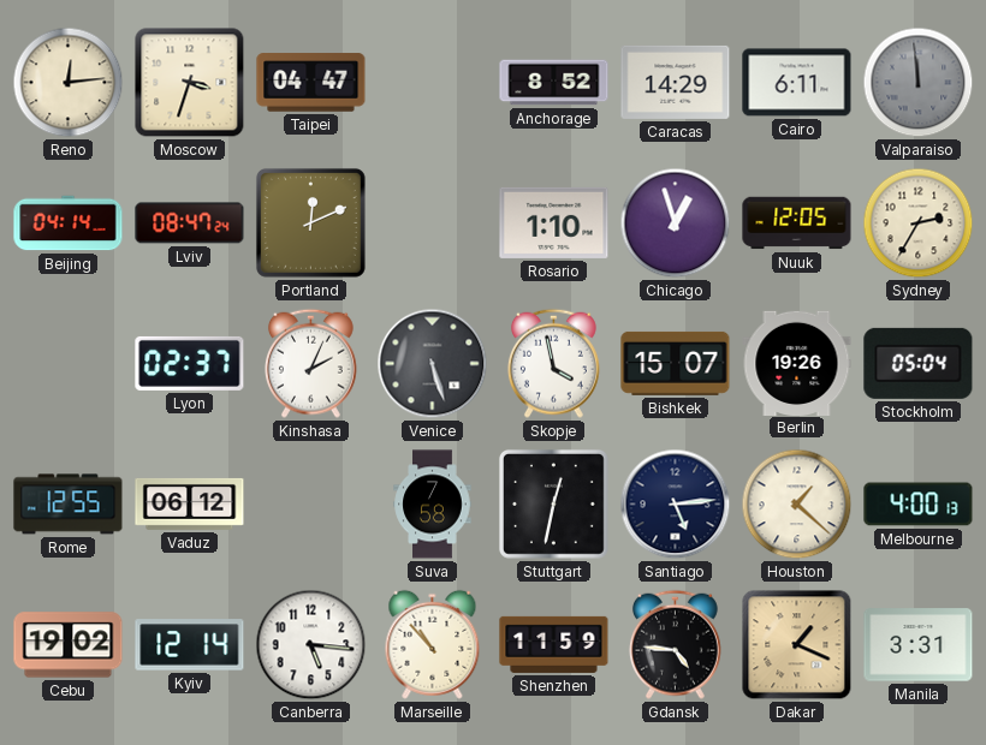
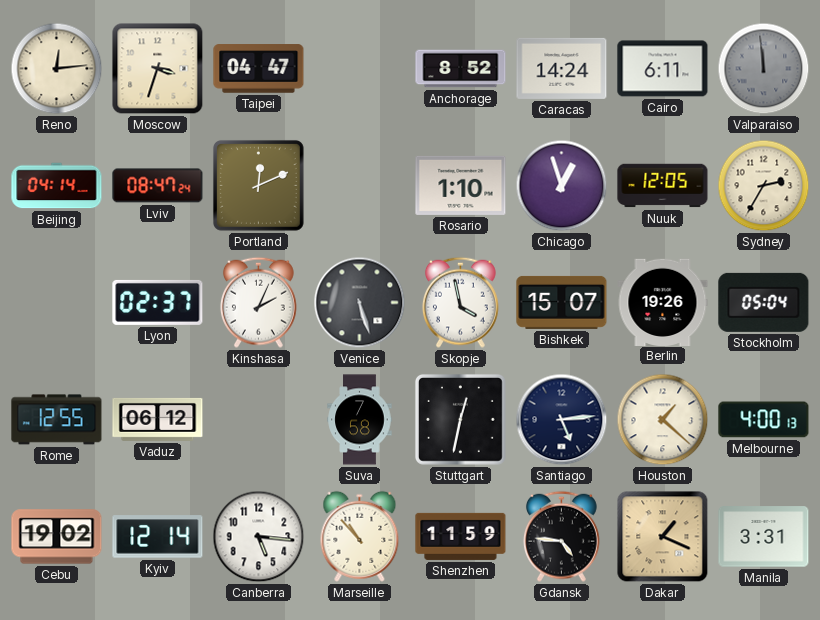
Caracas: 14:29 -> 14:24 (562, 68)
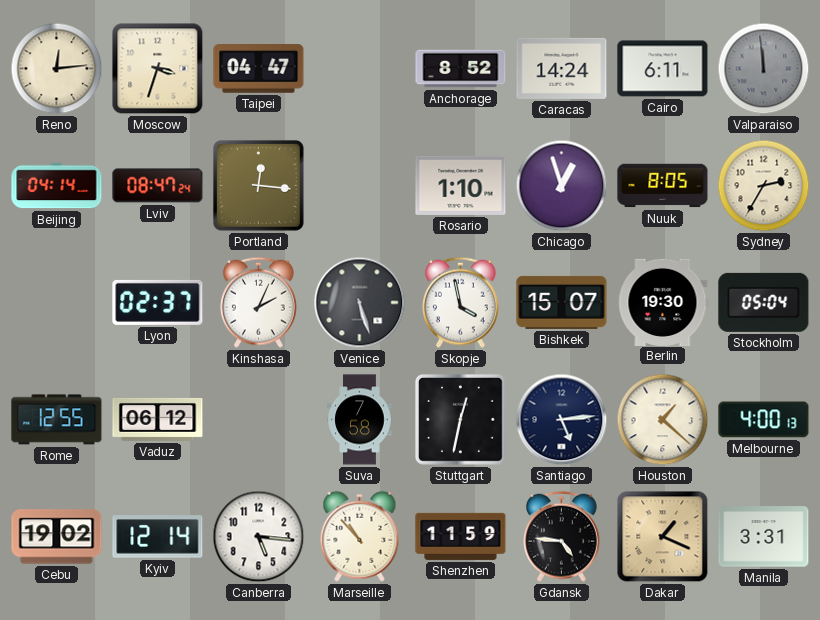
Portland: 12:11 -> 12:16 (258, 185)
Nuuk: 12:05 -> 8:05 (663, 186)
Berlin: 19:26 -> 19:30 (663, 302)
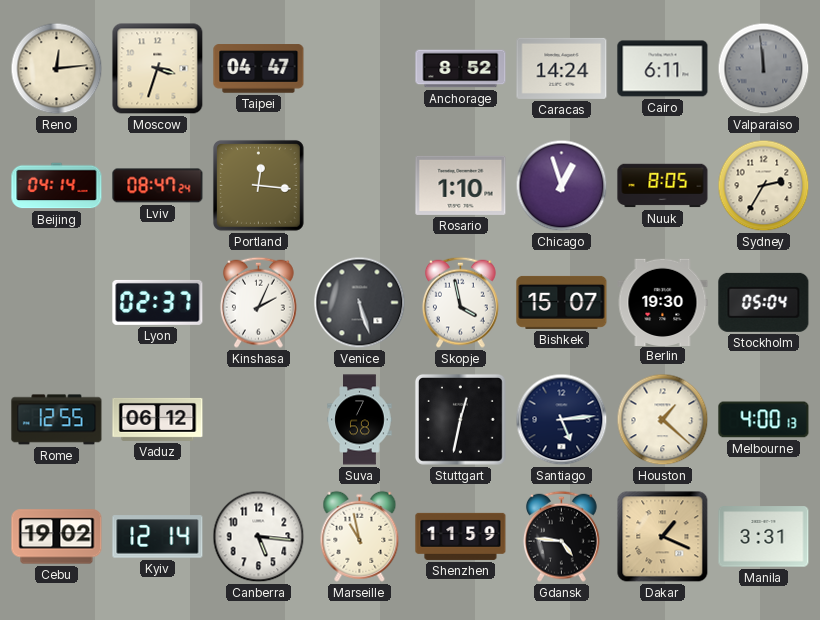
Marseille: 10:53 -> 10:58 (360, 536)
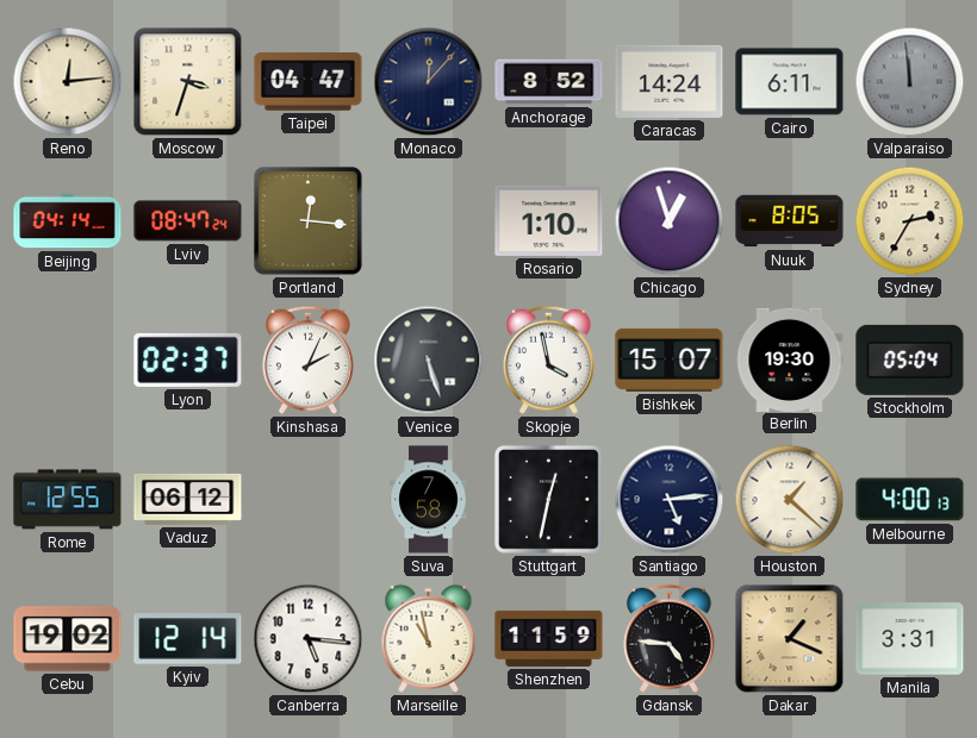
Monaco: none -> 12:07 (429, 82)
